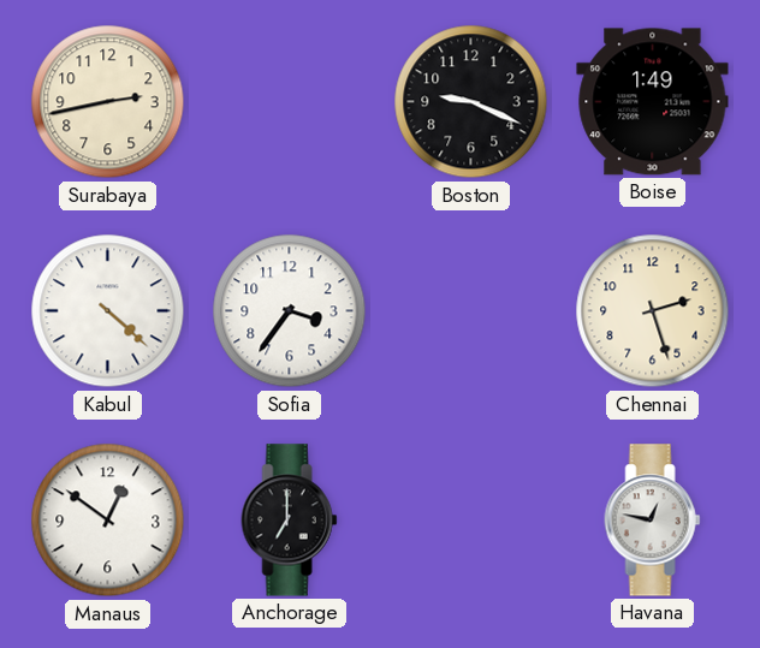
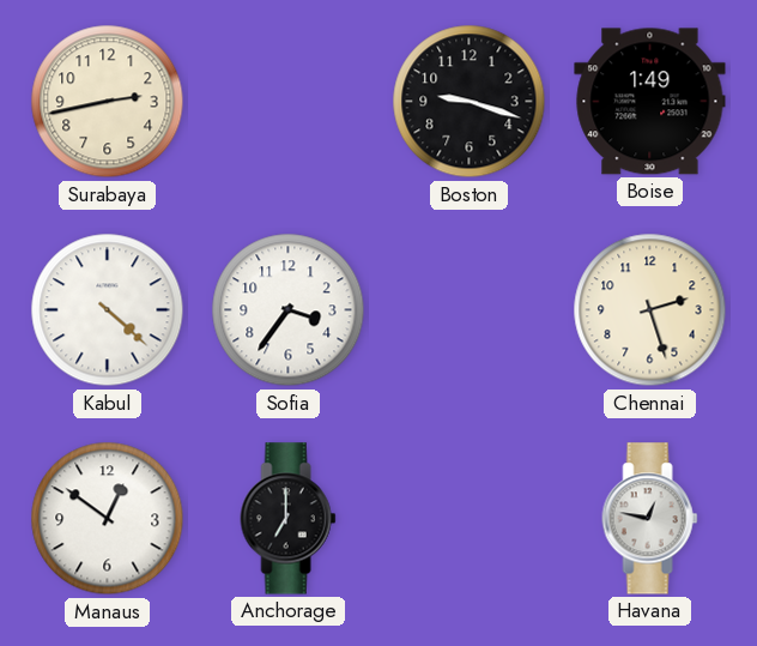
Boston: 9:19 -> 9:18 (470, 102)
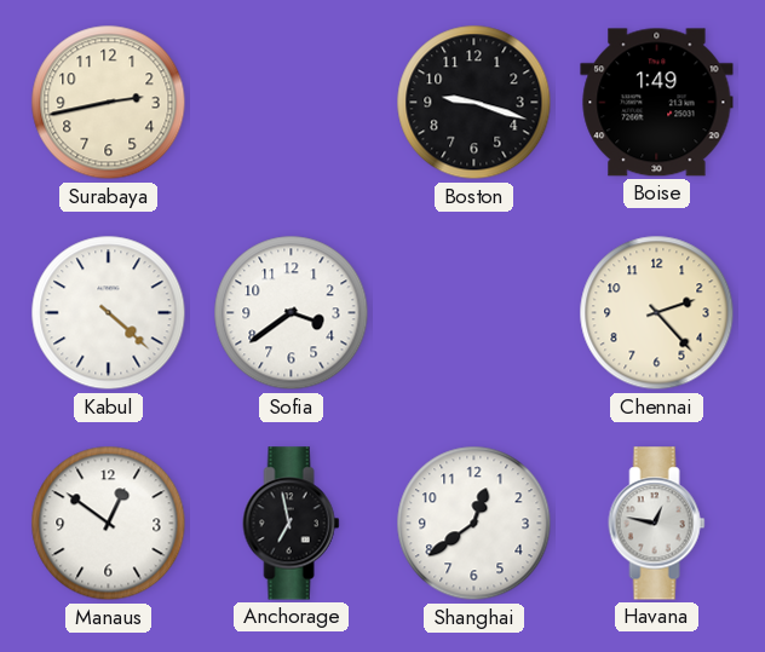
Sofia: 3:36 -> 3:39 (292, 313)
Chennai: 2:27 -> 2:23 (657, 313)
Anchorage: 7:00 -> 6:58 (292, 524)
Shanghai: none -> 12:39 (474, 524)
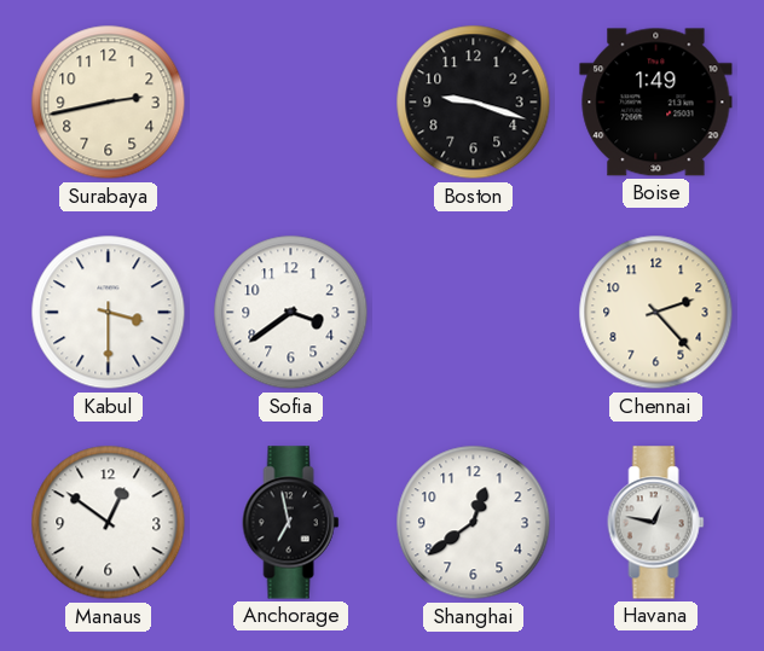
Kabul: 4:22 -> 3:30 (109, 313)
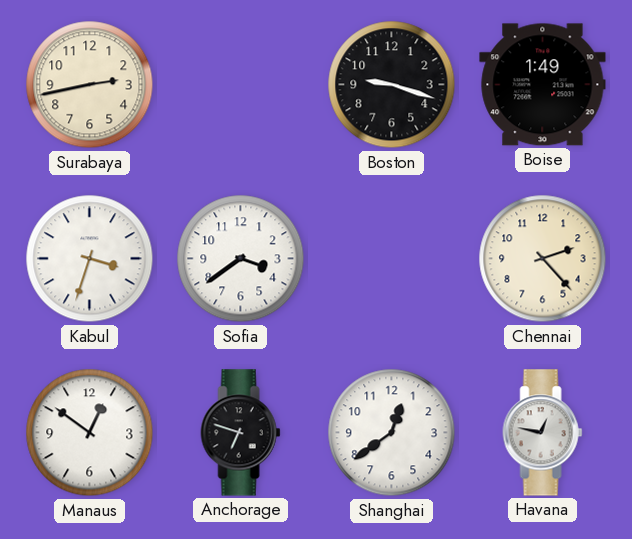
Kabul: 3:30 -> 3:33 (90, 259)
Anchorage: 6:58 -> 6:48 (241, 433)
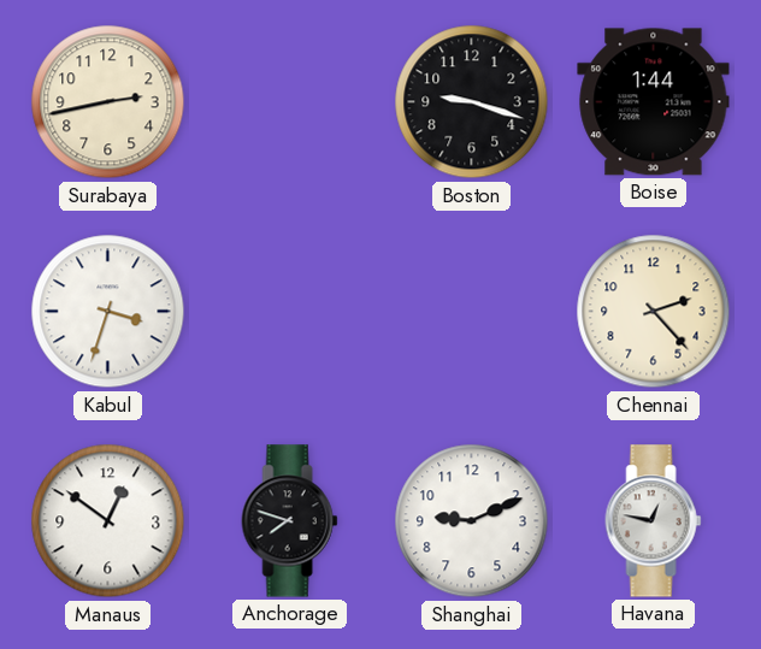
Boise: 1:49 -> 1:44 (654, 102)
Sofia: 3:39 -> none (241, 259)
Anchorage: 6:48 -> 7:48 (290, 521)
Shanghai: 12:39 -> 9:11 (472, 521)
